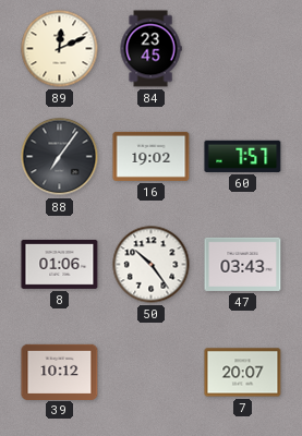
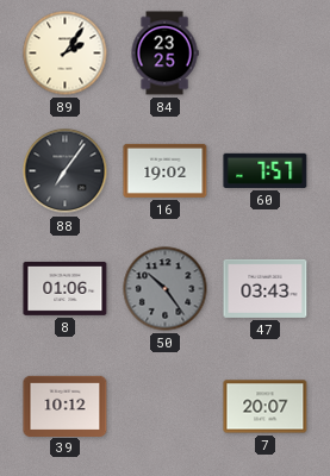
89: 12:11 -> 2:06 (66, 54)
84: 23:45 -> 23:25 (164, 54)
50 dial: white -> grey (166, 289)
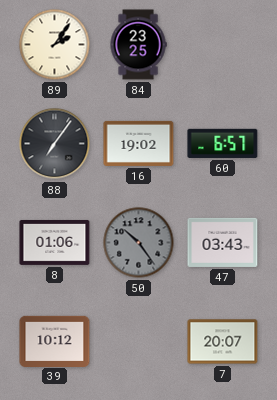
60: 7:57 -> 6:57 (223, 143)
